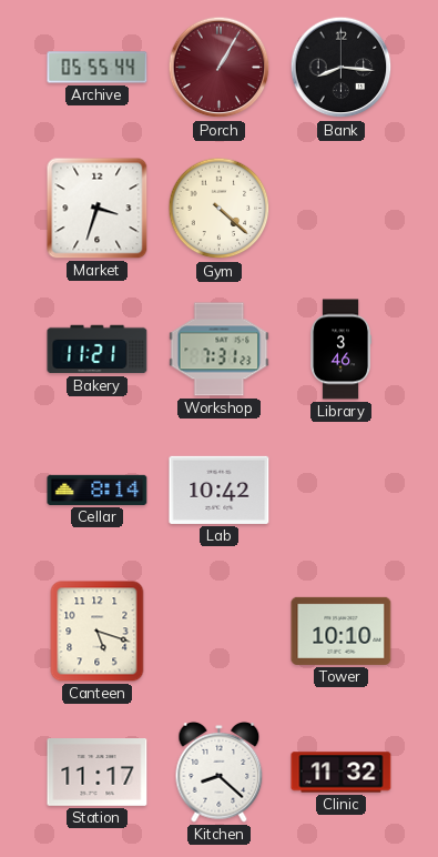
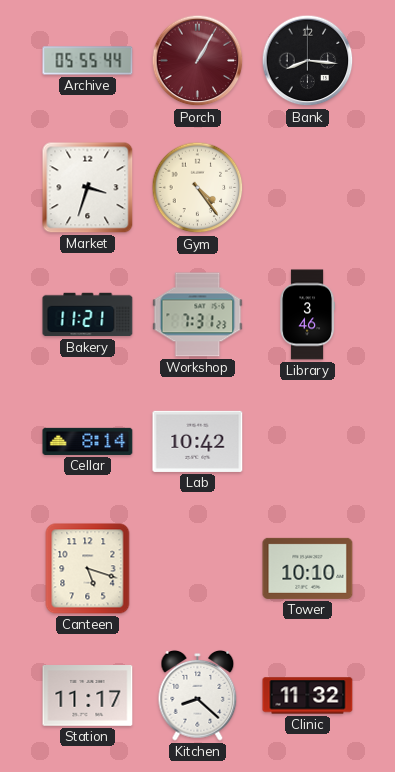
Gym: 4:22 -> 4:24 (198, 188)
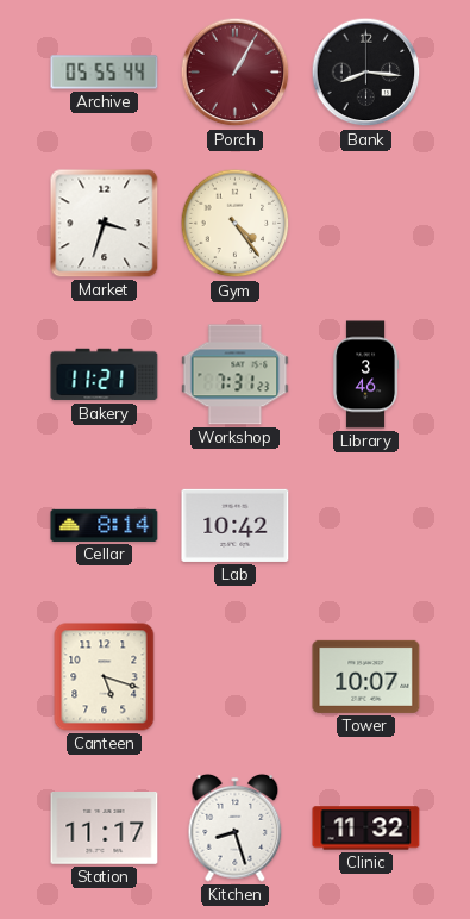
Tower: 10:10 -> 10:07 (366, 676)
Kitchen: 8:22 -> 8:27 (236, 827)
